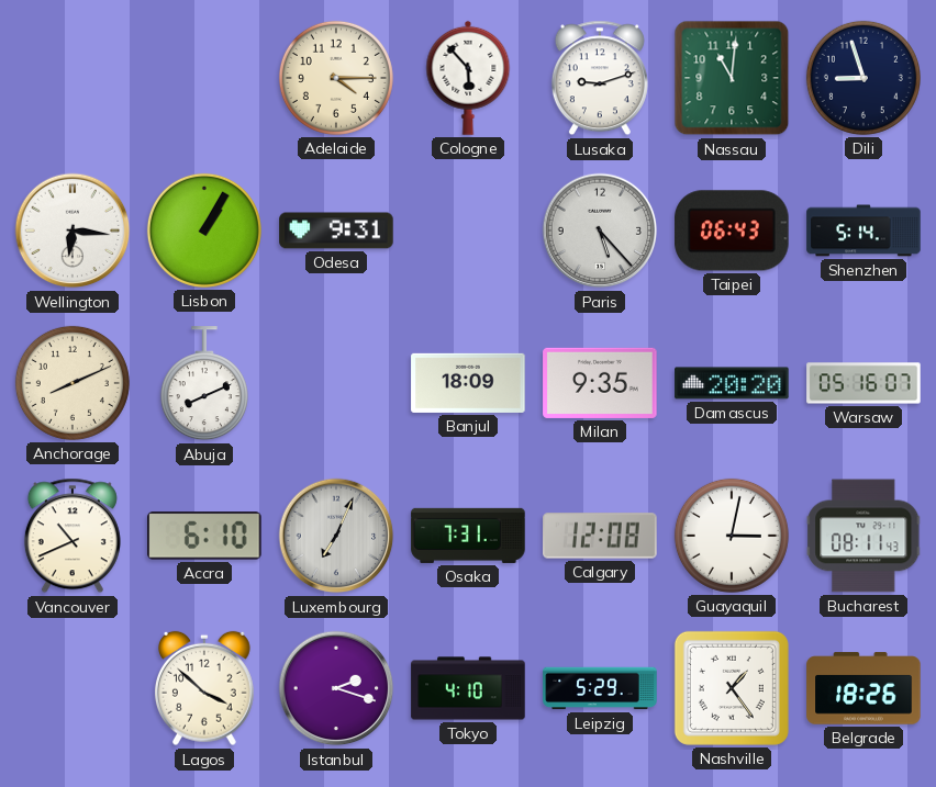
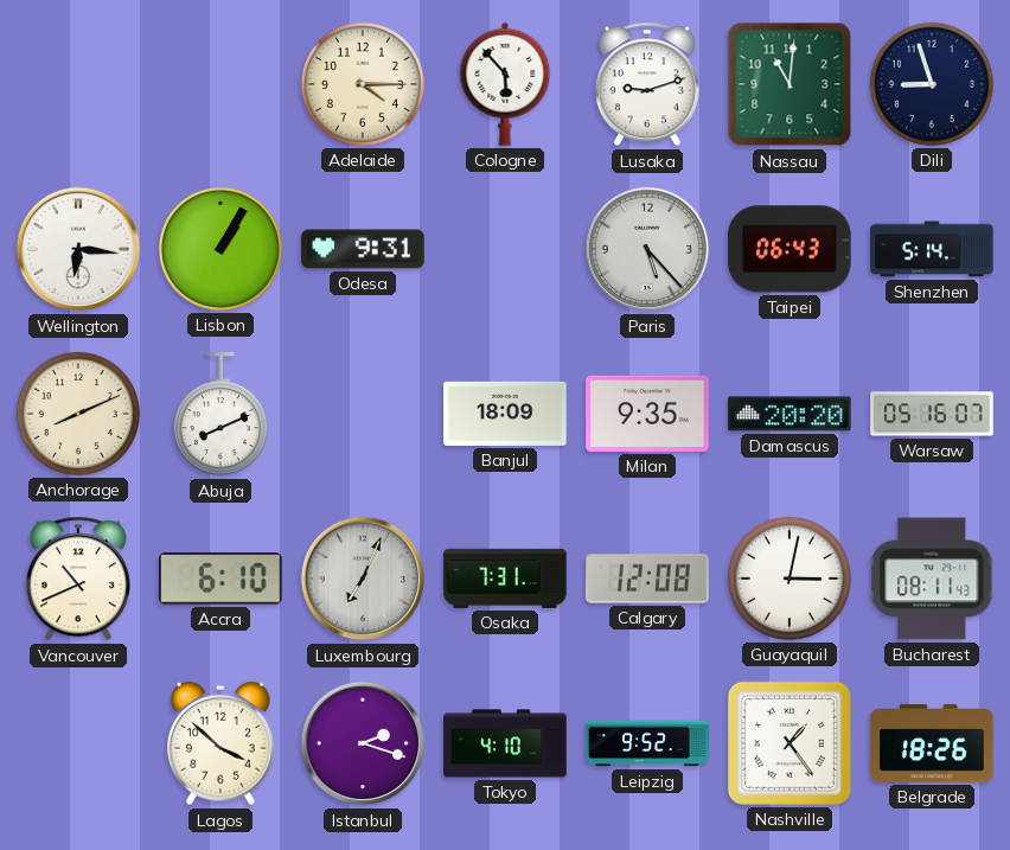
Leipzig: 5:29 -> 9:52 (647, 743)
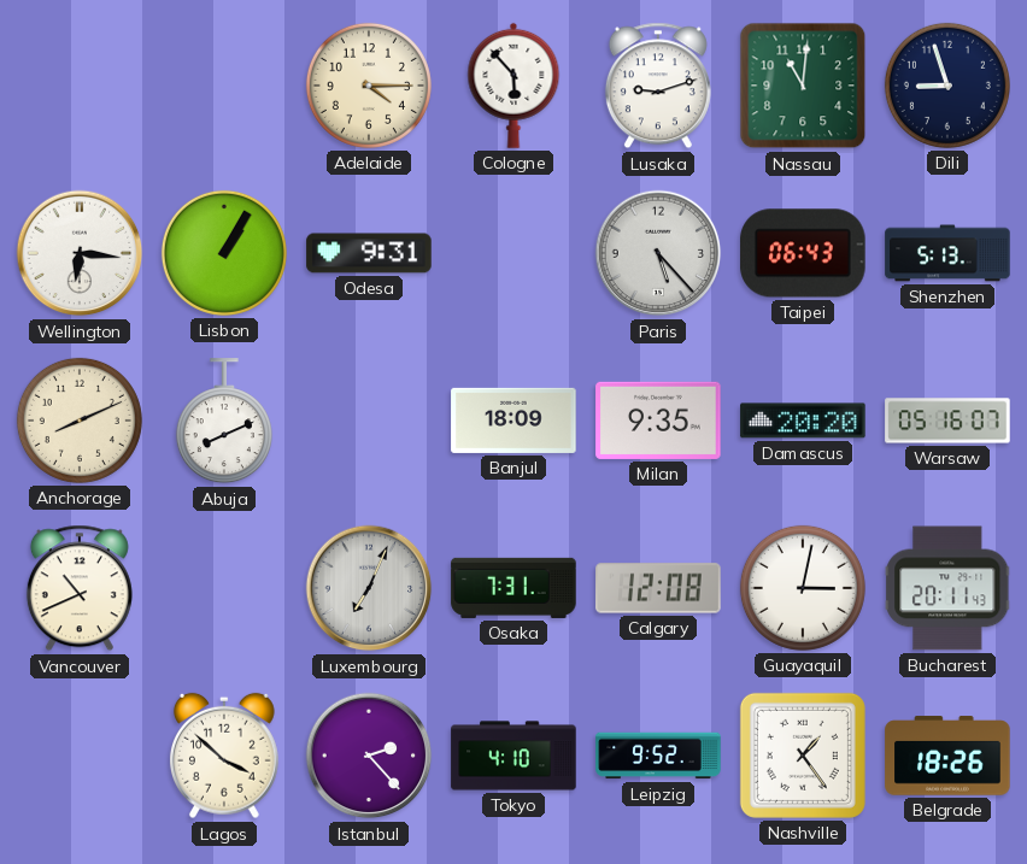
Shenzhen: 5:14 -> 5:13 (947, 253)
Accra: 6:10 -> none (220, 579)
Bucharest: 08:11 -> 20:11 (947, 588)
Istanbul: 2:18 -> 2:23 (369, 756)
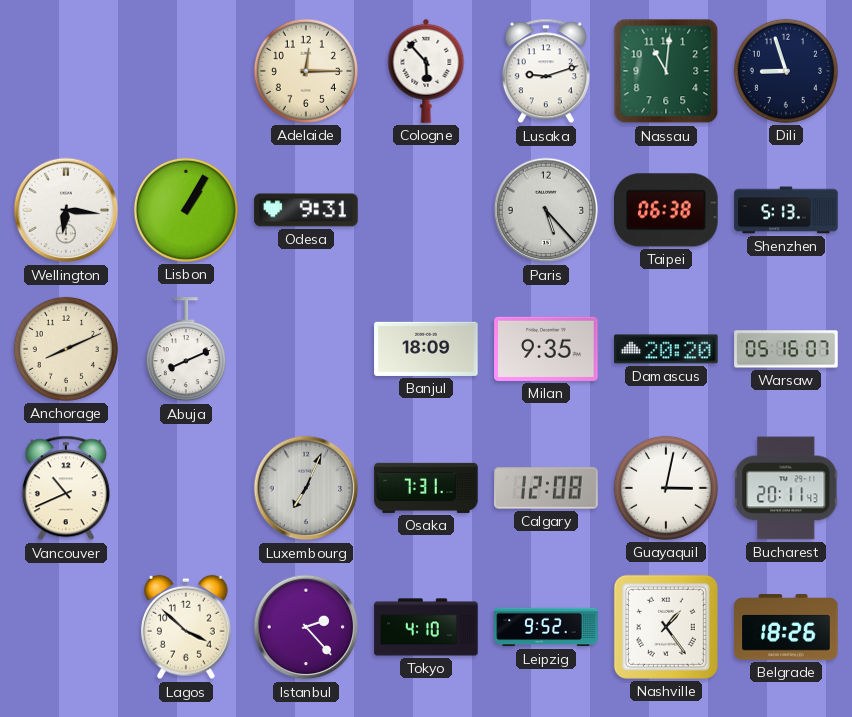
Adelaide: 4:15 -> 12:15 (306, 71)
Taipei: 06:43 -> 06:38 (666, 210)
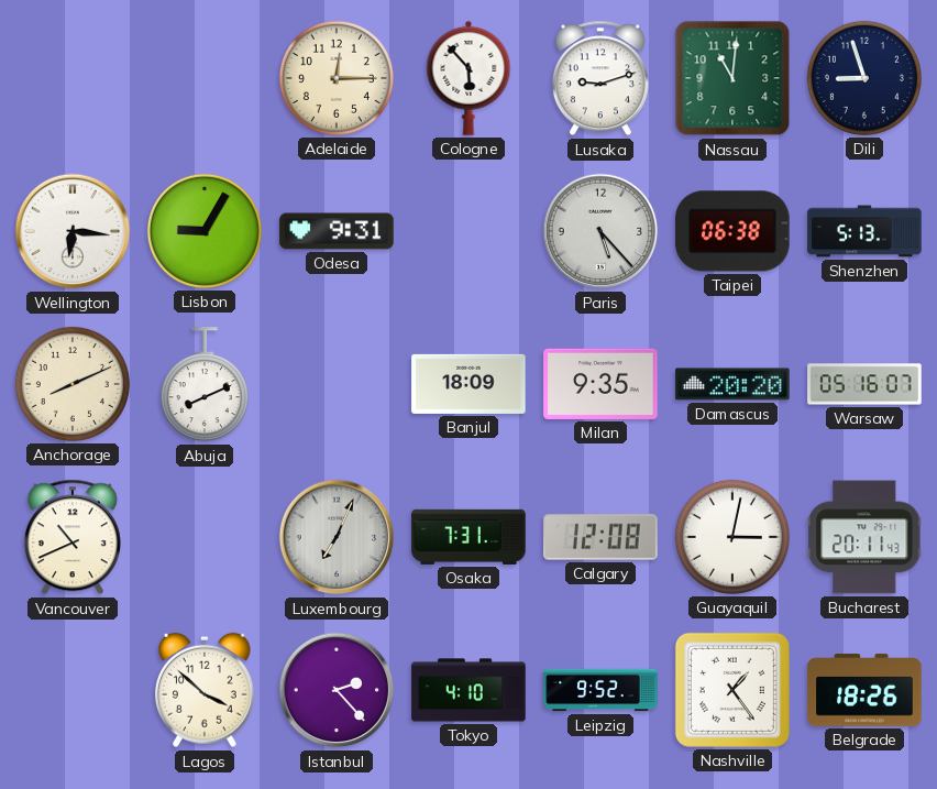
Lisbon: 1:05 -> 9:05 (205, 231)
